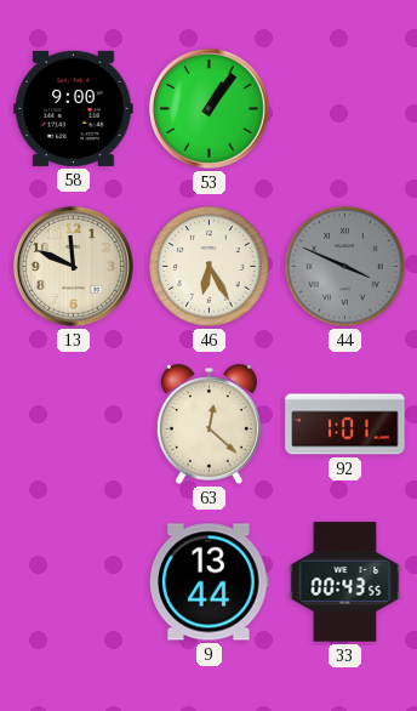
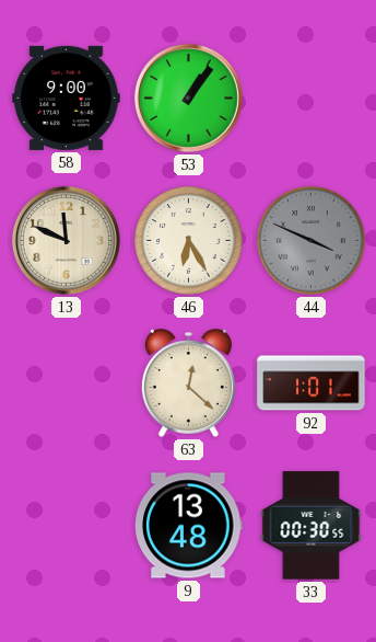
9: 13:44 -> 13:48 (189, 526)
33: 00:43 -> 00:30 (312, 526)
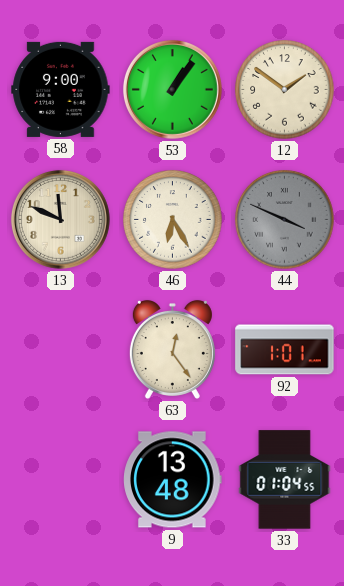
12: none -> 1:51 (285, 90)
63: 12:22 -> 12:24 (172, 349)
33: 00:30 -> 01:04 (285, 480)
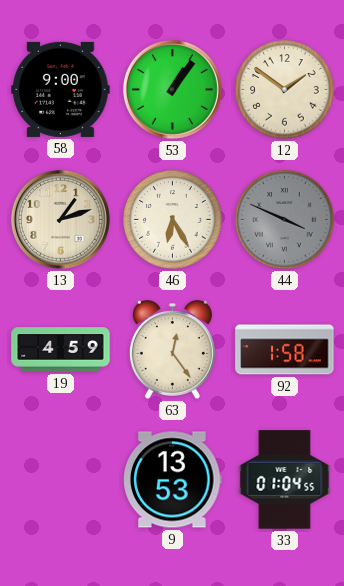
13: 11:49 -> 1:12 (60, 219)
19: none -> 4:59 (61, 350)
92: 1:01 -> 1:58 (285, 350)
9: 13:48 -> 13:53 (173, 480)
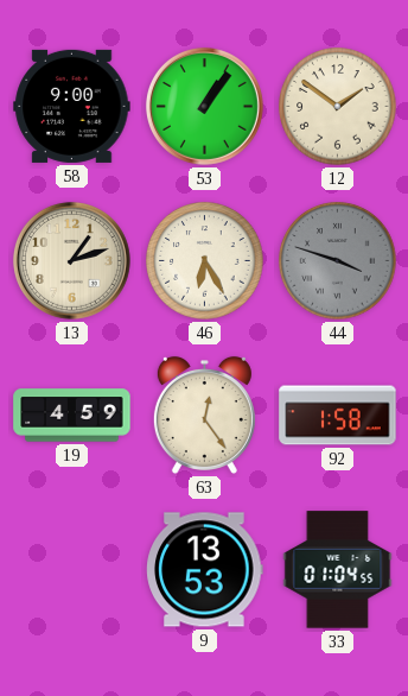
44: 3:49 -> 3:48 (338, 261)
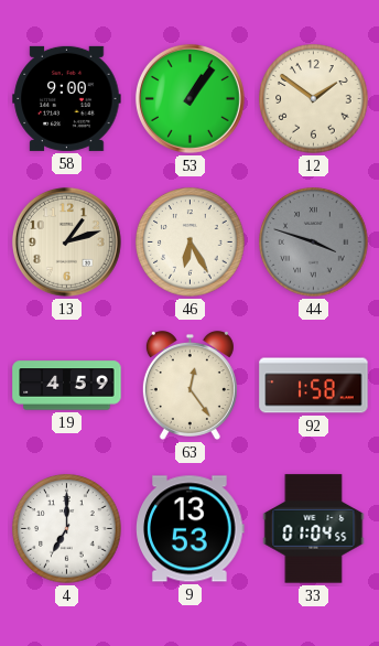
4: none -> 7:00 (67, 529)
